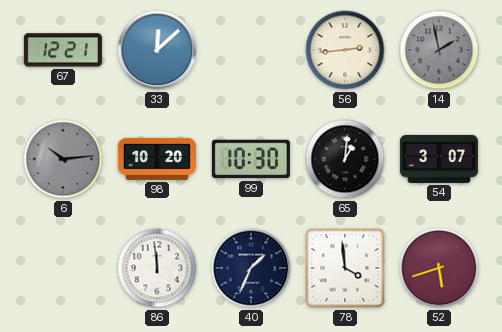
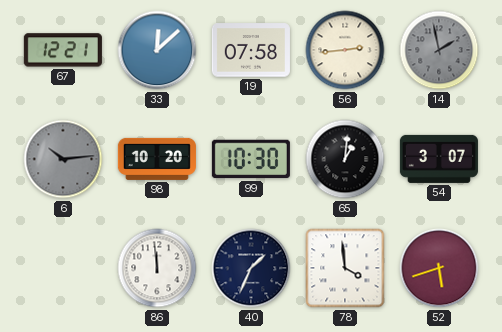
19: none -> 07:58 (251, 50)
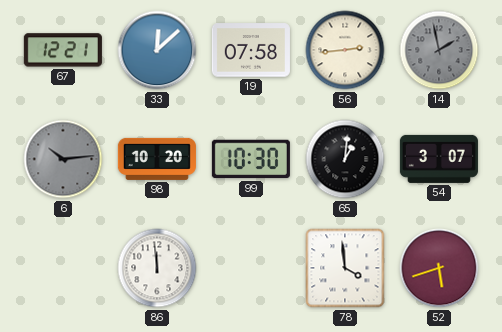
40: 1:34 -> none (251, 268)
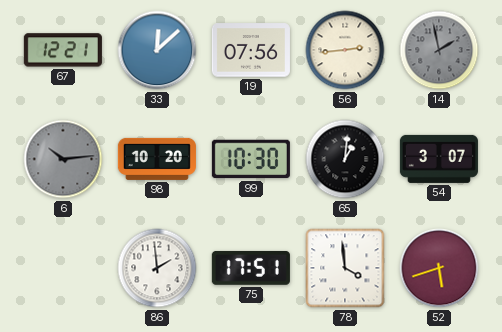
19: 07:58 -> 07:56 (251, 50)
86: 11:59 -> 1:59 (157, 268)
75: none -> 17:51 (251, 268)
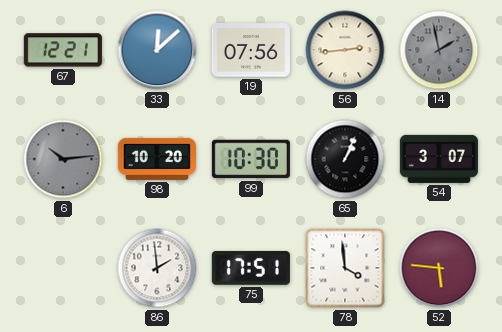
65: 1:01 -> 1:04 (345, 159)
52: 5:42 -> 5:46 (439, 268)
